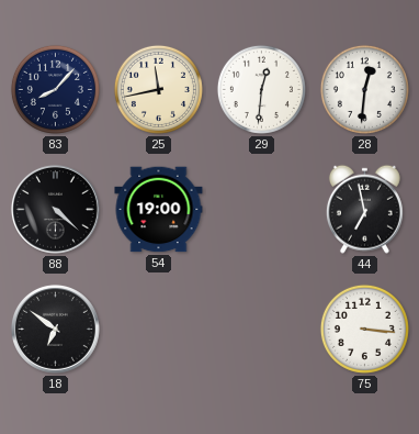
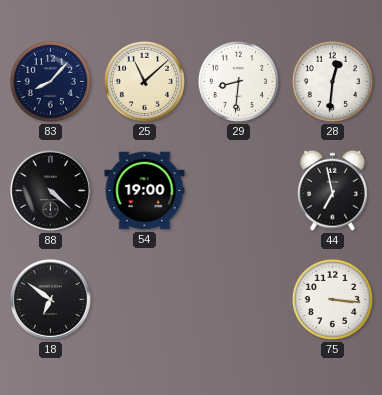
25: 11:43 -> 11:08 (144, 81)
29: 12:31 -> 8:31 (238, 81)
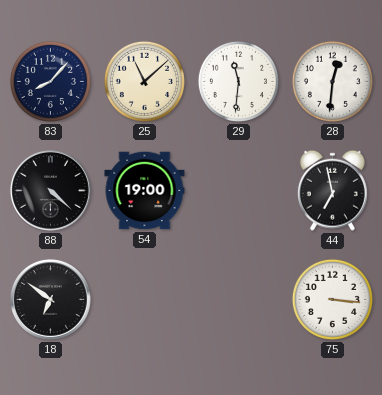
29: 8:31 -> 11:31 (238, 81)
